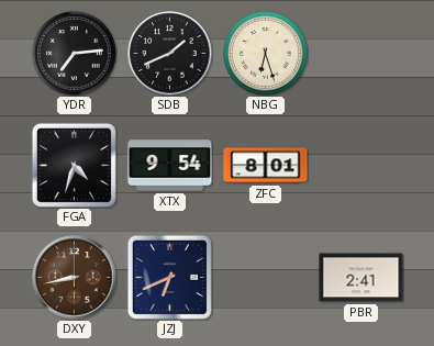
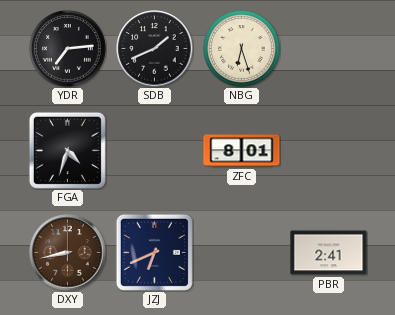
XTX: 9:54 -> none (170, 166)
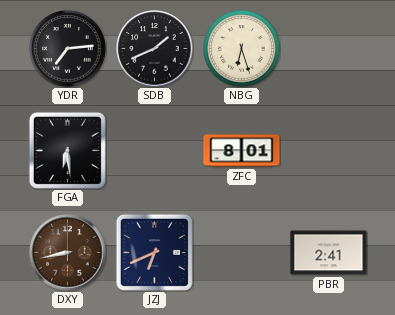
FGA: 4:33 -> 6:29 (67, 150)
